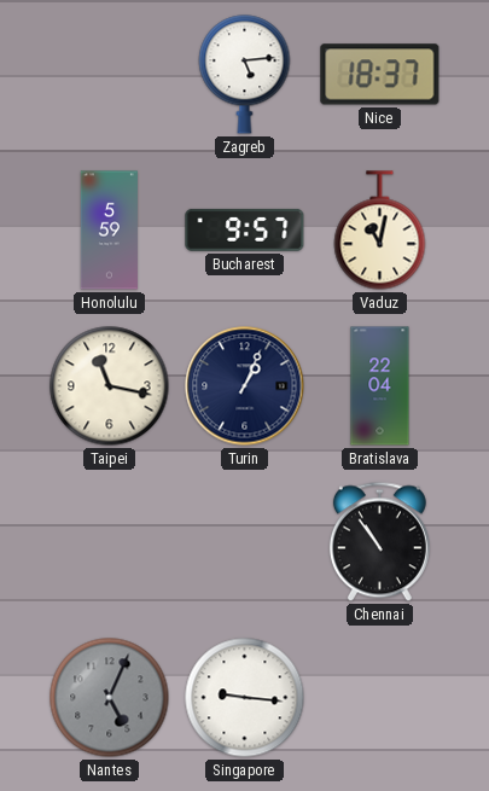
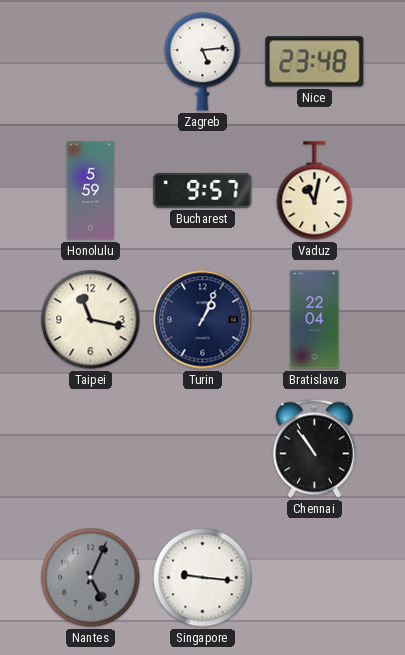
Nice: 18:37 -> 23:48 (315, 62)
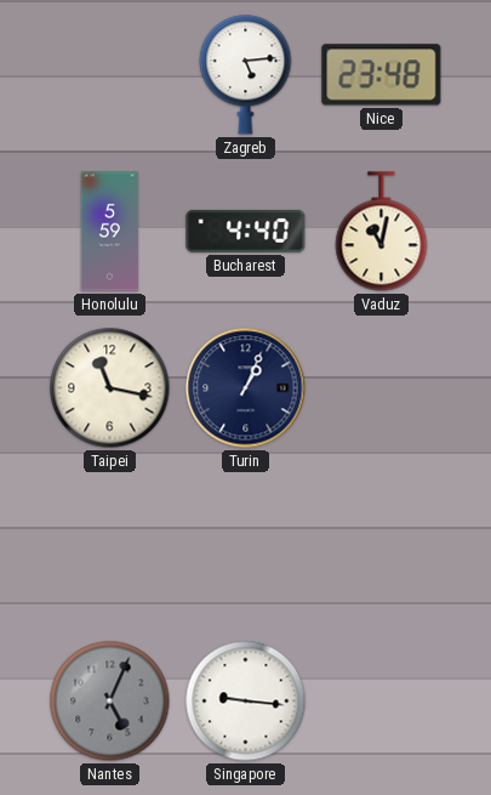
Bucharest: 9:57 -> 4:40 (246, 231)
Bratislava: 22:04 -> none (315, 320)
Chennai: 10:54 -> none (314, 449)
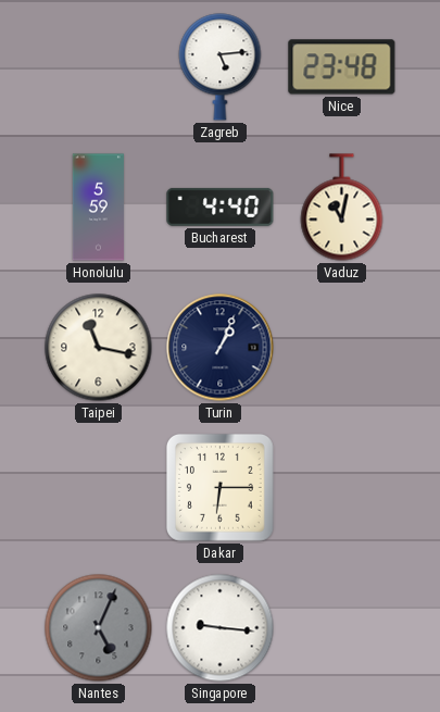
Dakar: none -> 6:15 (221, 488)
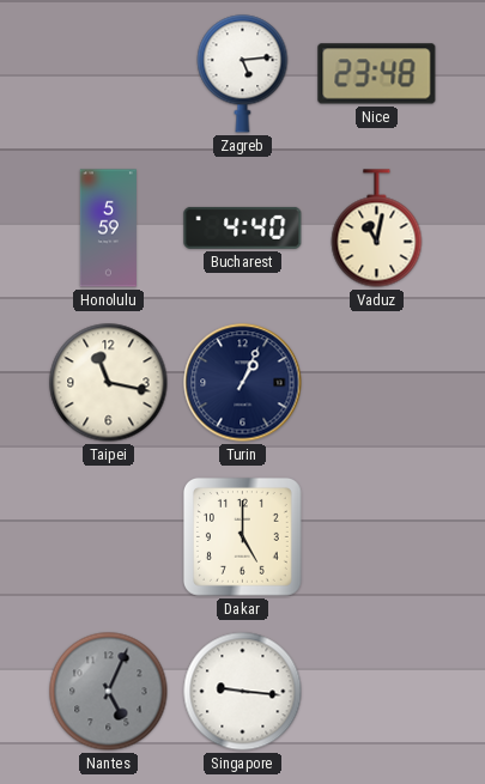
Dakar: 6:15 -> 5:00 (243, 537)
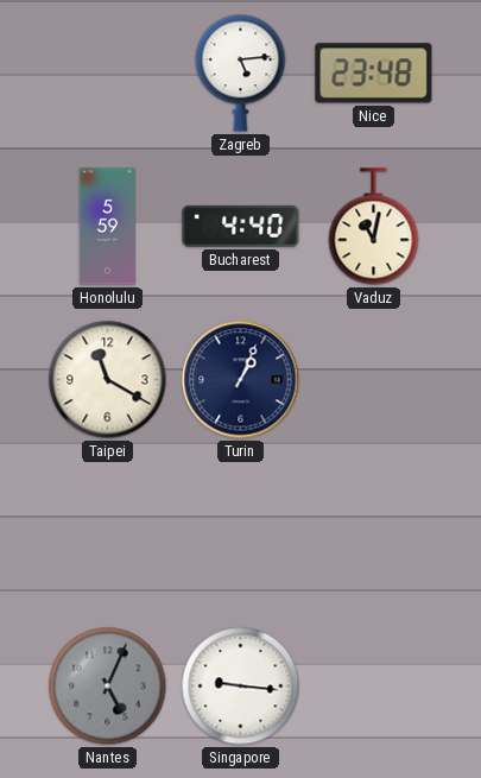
Taipei: 11:17 -> 11:20 (108, 380)
Dakar: 5:00 -> none (243, 537)
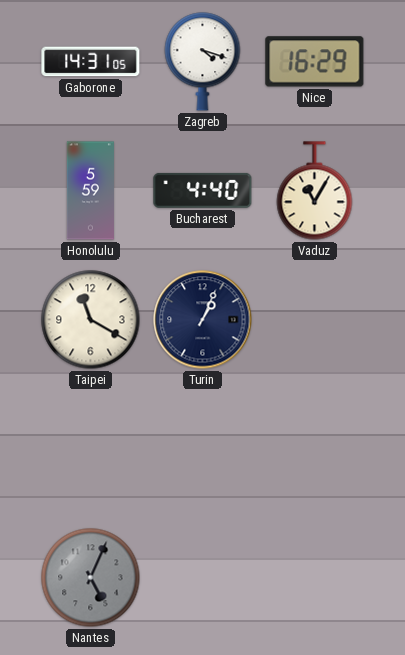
Gaborone: none -> 14:31 (91, 62)
Zagreb: 5:14 -> 4:18 (203, 62)
Nice: 23:48 -> 16:29 (315, 62)
Vaduz: 11:02 -> 11:05 (315, 191)
Singapore: 9:16 -> none (241, 687)
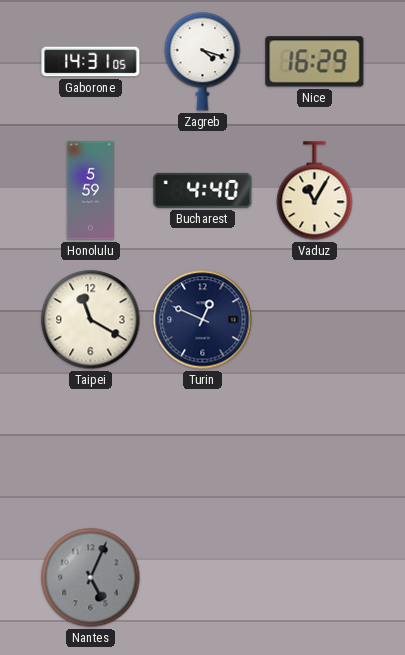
Turin: 1:04 -> 12:49 (203, 320)
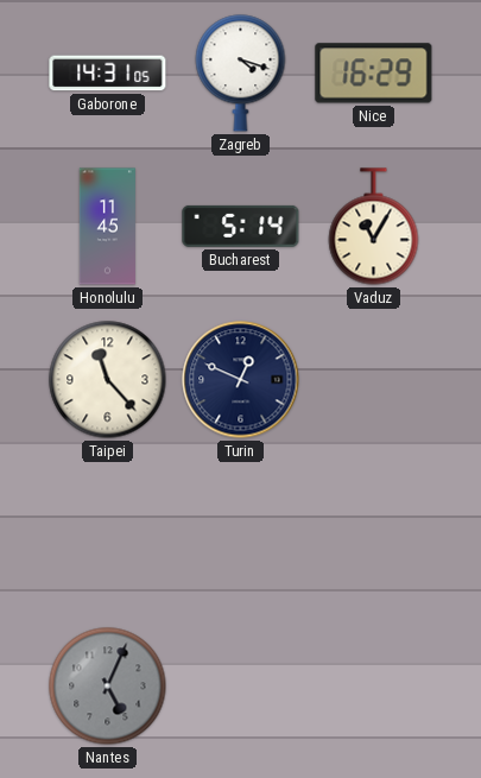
Honolulu: 5:59 -> 11:45 (107, 227)
Bucharest: 4:40 -> 5:14 (241, 226)
Taipei: 11:20 -> 11:23 (108, 380)
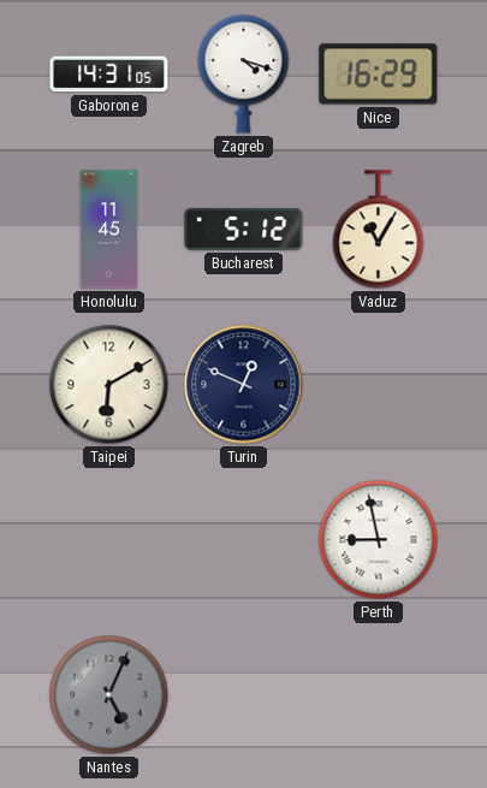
Bucharest: 5:14 -> 5:12 (244, 229)
Taipei: 11:23 -> 6:10 (109, 385)
Perth: none -> 8:58 (379, 540)
